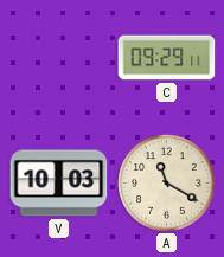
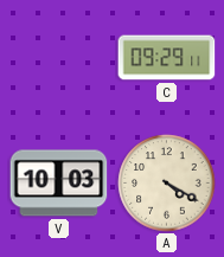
A: 11:20 -> 4:20 (167, 184)
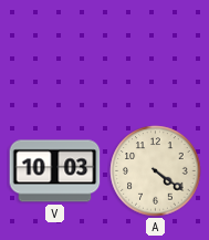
C: 09:29 -> none (167, 58)
A: 4:20 -> 4:21 (156, 171)
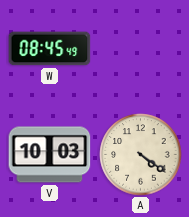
W: none -> 08:45 (50, 49)
